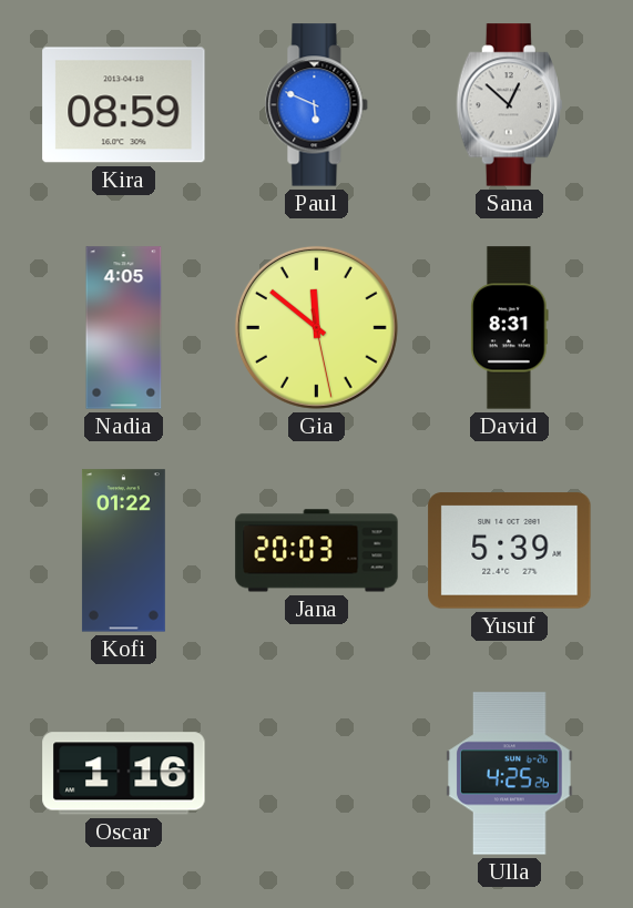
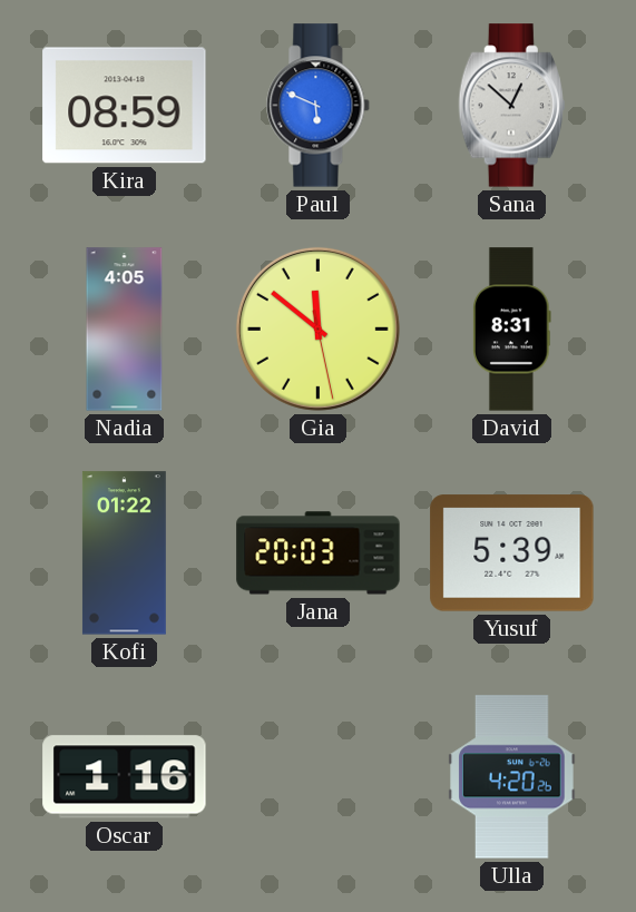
Ulla: 4:25 -> 4:20 (512, 777)
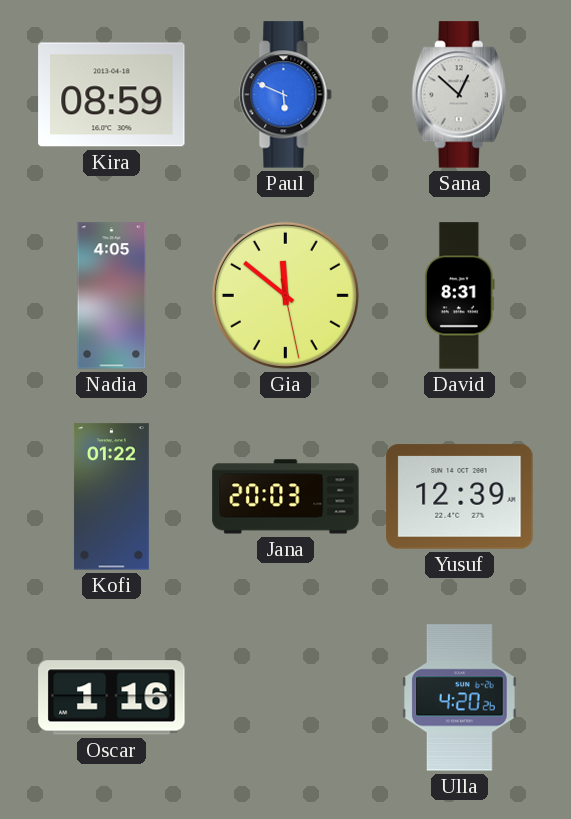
Yusuf: 5:39 -> 12:39 (460, 497)
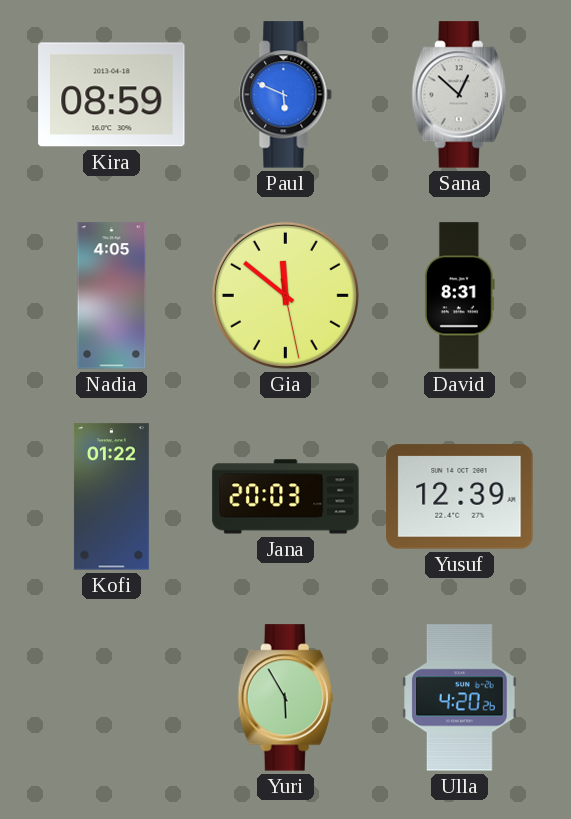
Oscar: 1:16 -> none (112, 698)
Yuri: none -> 5:55 (285, 698)
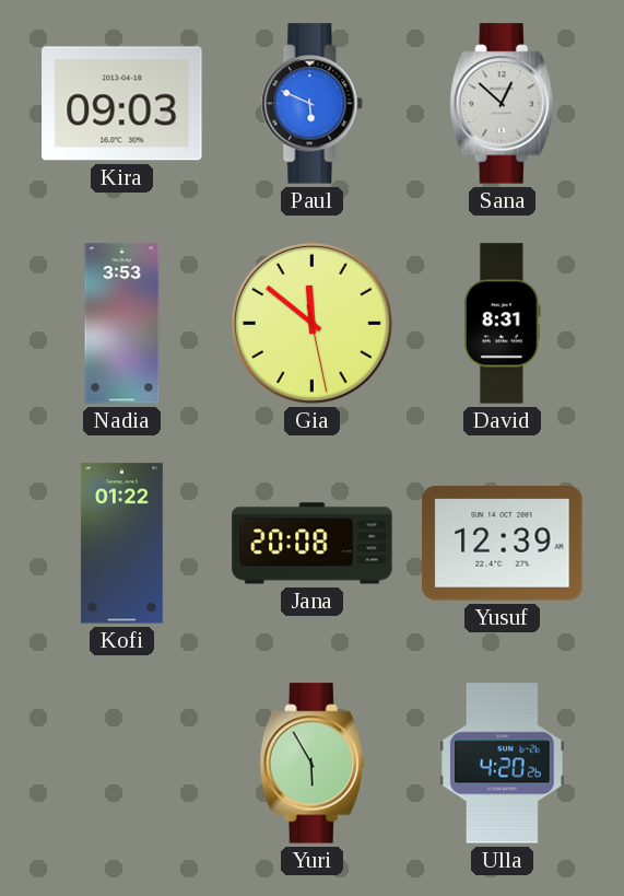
Kira: 08:59 -> 09:03 (122, 104)
Nadia: 4:05 -> 3:53 (122, 324)
Jana: 20:03 -> 20:08 (313, 544)
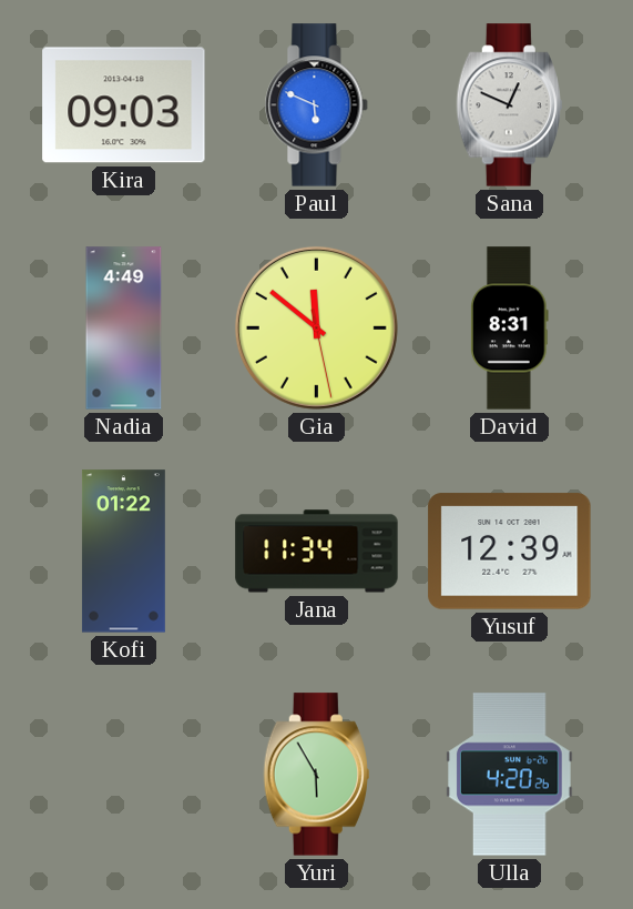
Sana: 12:52 -> 12:49 (509, 105)
Nadia: 3:53 -> 4:49 (124, 329)
Jana: 20:08 -> 11:34 (317, 552)
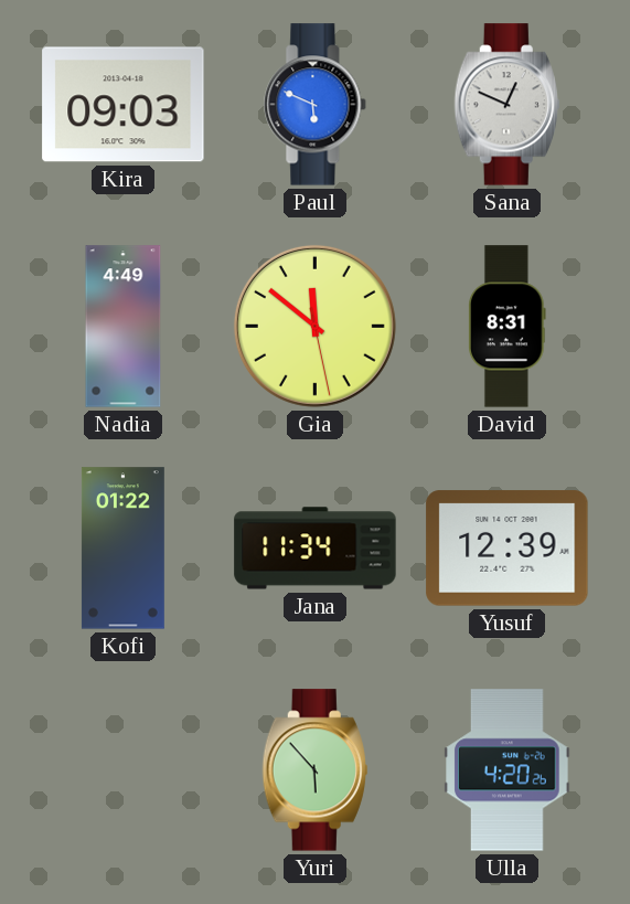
Yuri: 5:55 -> 5:53 (314, 770)
